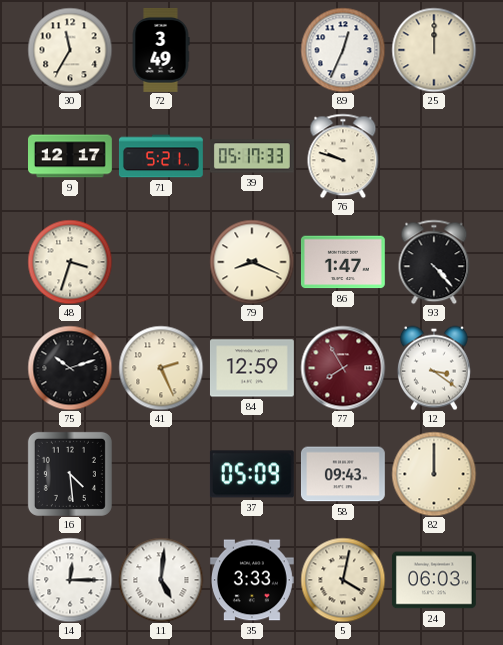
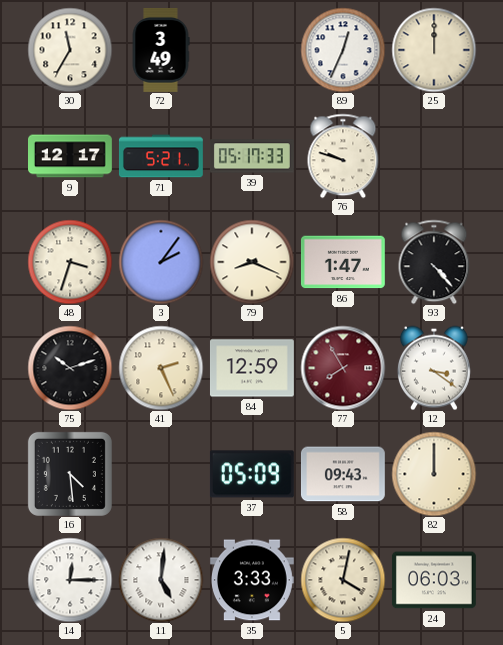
3: none -> 2:06 (161, 262)
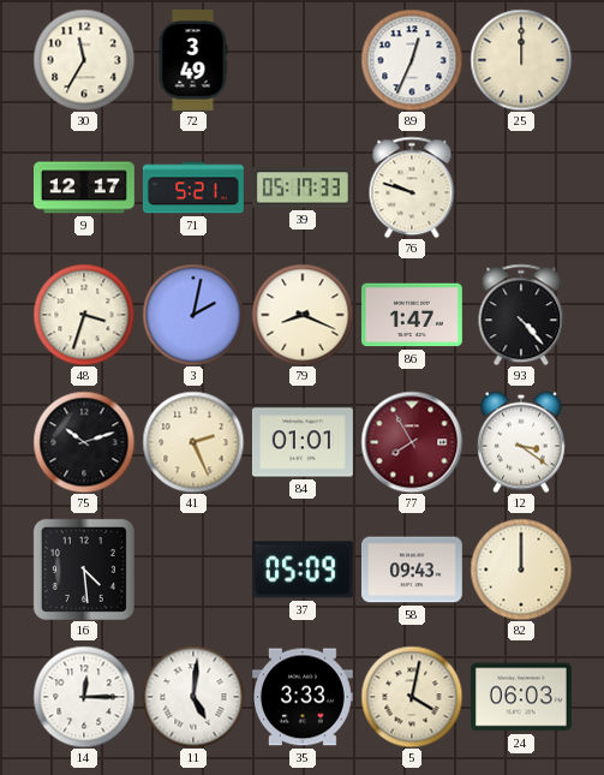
3: 2:06 -> 2:02 (193, 315)
84: 12:59 -> 01:01 (303, 442)
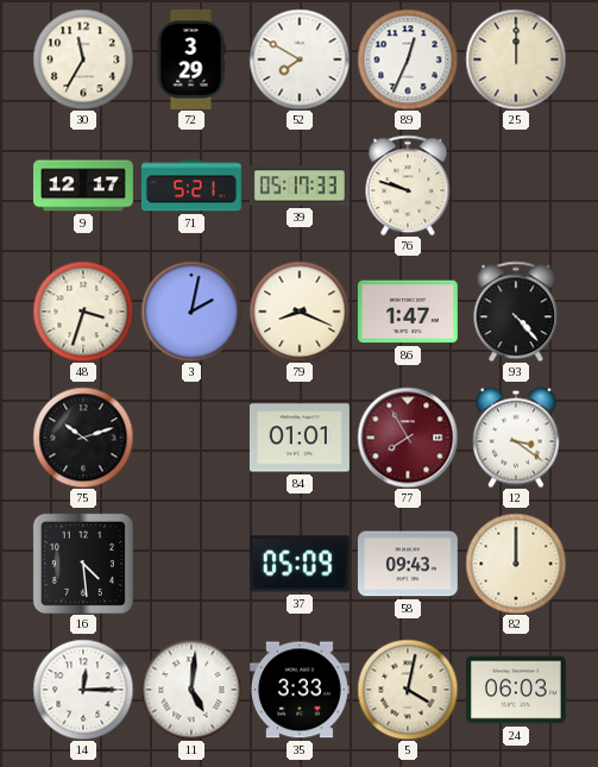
72: 3:49 -> 3:29 (191, 61)
52: none -> 7:50 (300, 59)
41: 2:26 -> none (193, 442)
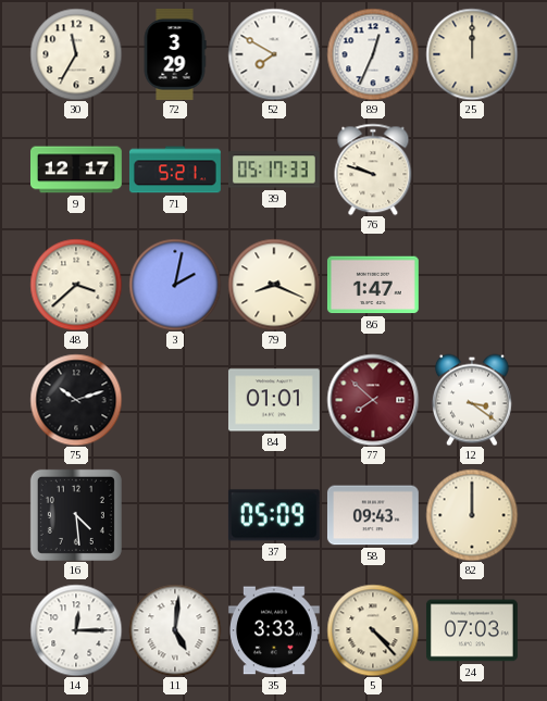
48: 3:33 -> 3:38 (76, 285)
93: 4:23 -> none (516, 312)
77: 7:55 -> 7:52 (373, 400)
5: 4:02 -> 4:23 (373, 630)
24: 06:03 -> 07:03 (472, 630)
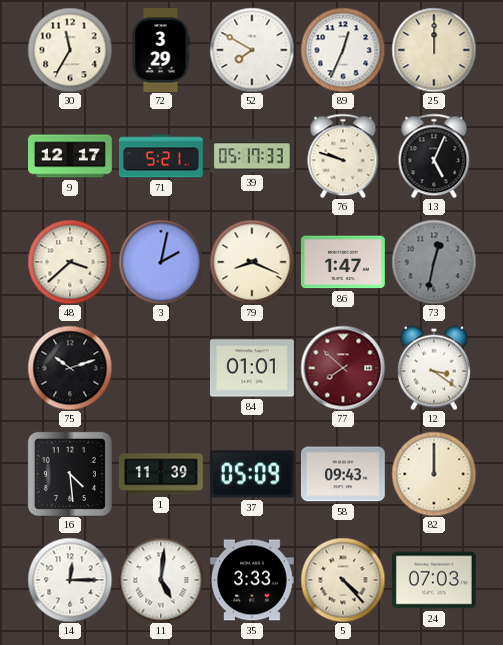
13: none -> 5:04 (434, 156)
73: none -> 12:32 (434, 262)
1: none -> 11:39 (161, 474)
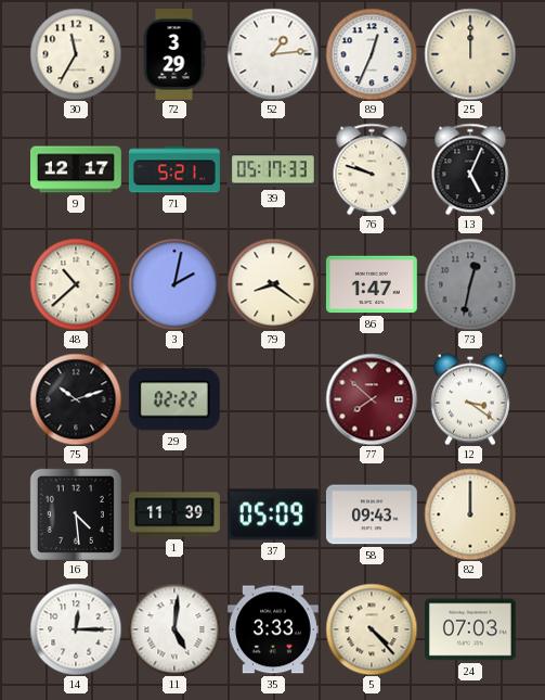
52: 7:50 -> 1:14 (273, 54)
48: 3:38 -> 10:38 (76, 284)
79: 8:19 -> 8:21 (273, 284)
29: none -> 02:22 (174, 399)
84: 01:01 -> none (252, 368)
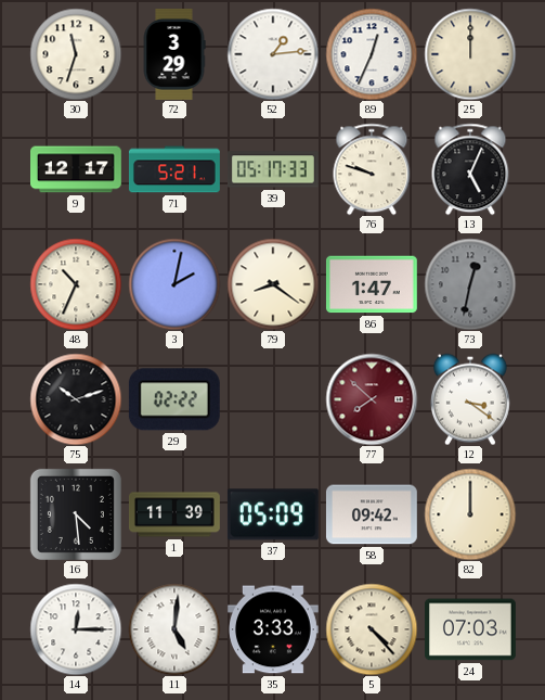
30: 11:35 -> 11:33 (76, 54)
48: 10:38 -> 10:34 (76, 284)
58: 09:43 -> 09:42 (372, 514)
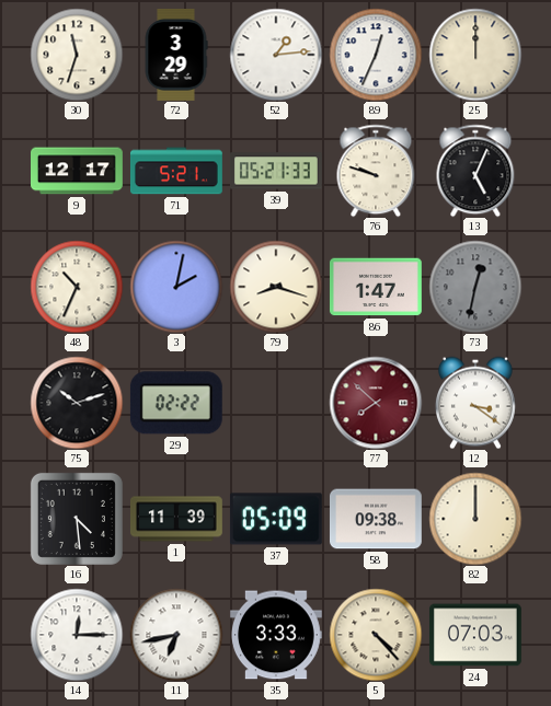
39: 05:17 -> 05:21 (276, 171)
79: 8:21 -> 8:18 (276, 287)
58: 09:42 -> 09:38 (376, 519)
11: 5:01 -> 6:43 (176, 635)
